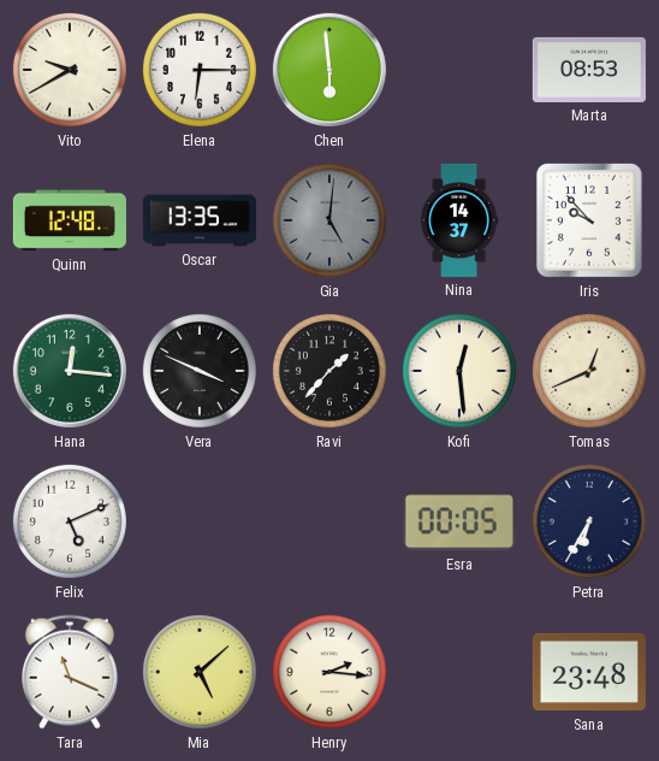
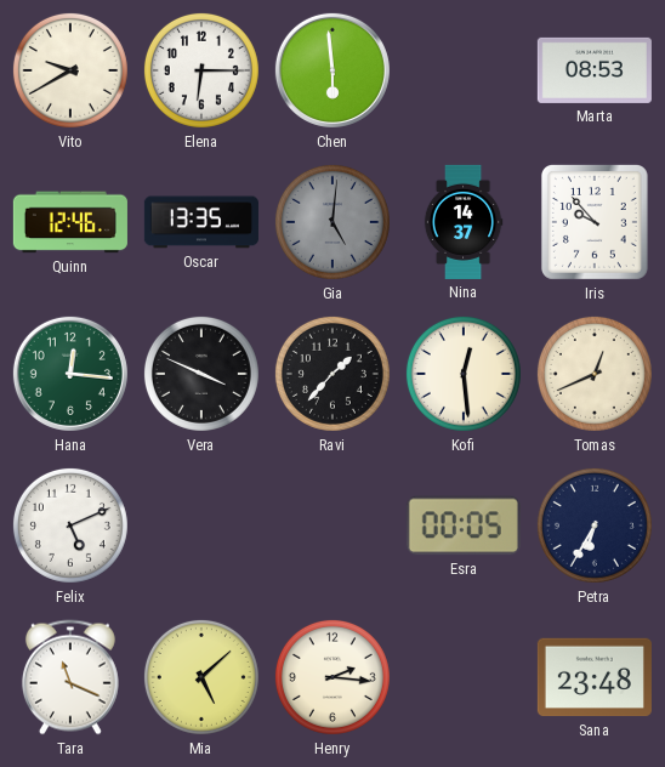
Quinn: 12:48 -> 12:46 (70, 222)
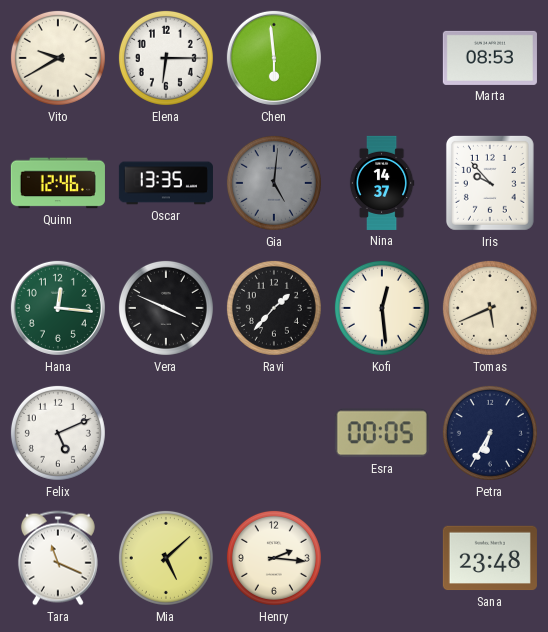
Tomas: 12:41 -> 5:41 (490, 308)
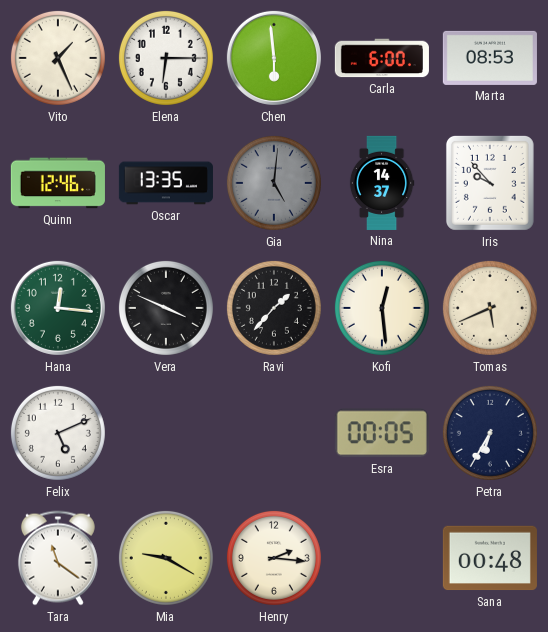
Vito: 9:40 -> 1:26 (58, 58)
Carla: none -> 6:00 (382, 58)
Tara: 11:19 -> 11:21 (58, 558)
Mia: 5:08 -> 9:20 (166, 558)
Sana: 23:48 -> 00:48 (490, 558)
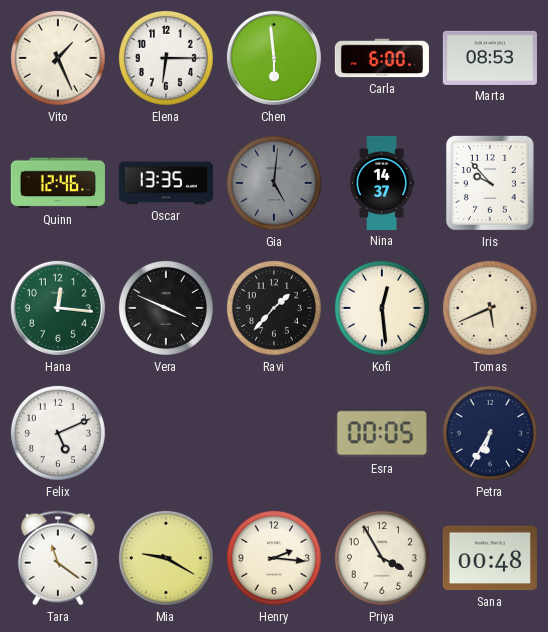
Priya: none -> 3:55 (382, 558)
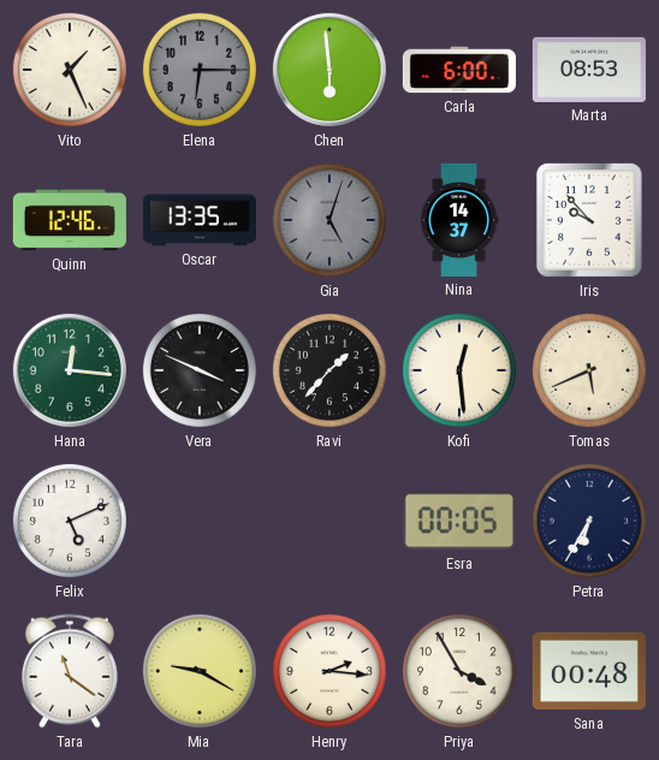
Elena dial: white -> grey (200, 70)
Gia: 5:01 -> 5:03 (329, 220)
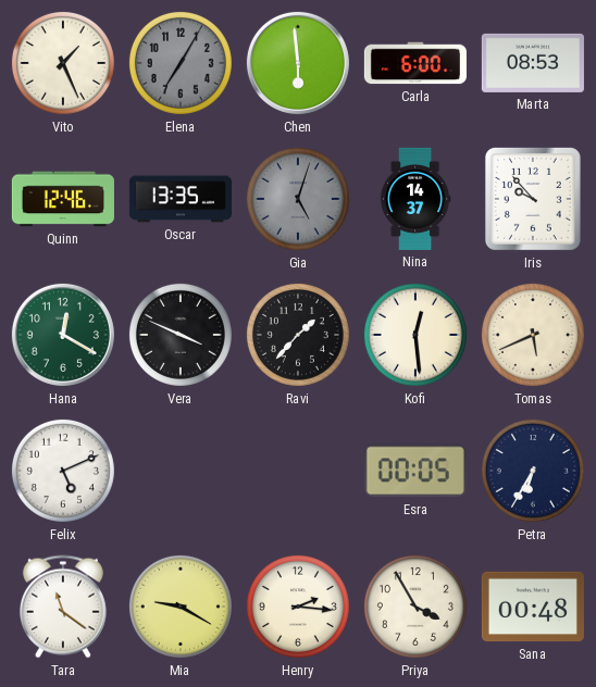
Elena: 6:15 -> 7:05 (181, 63)
Hana: 12:16 -> 12:20 (63, 335)
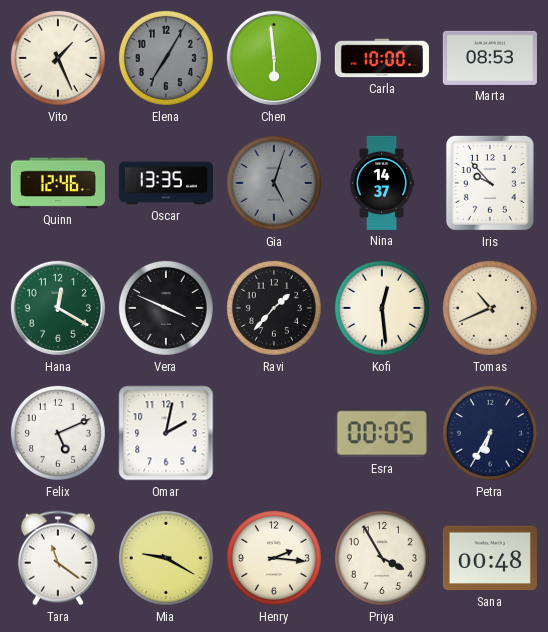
Carla: 6:00 -> 10:00 (382, 58)
Tomas: 5:41 -> 10:41 (490, 308)
Omar: none -> 2:02 (166, 433)
